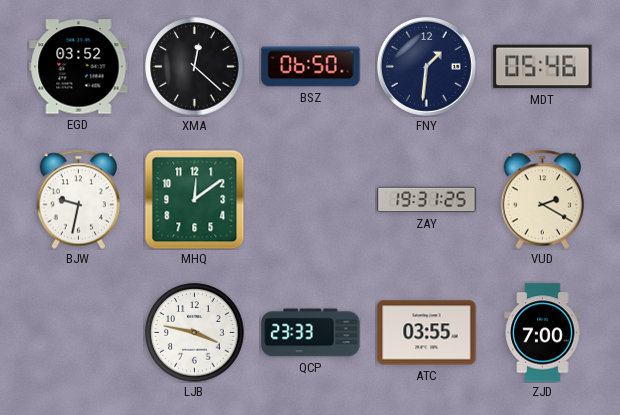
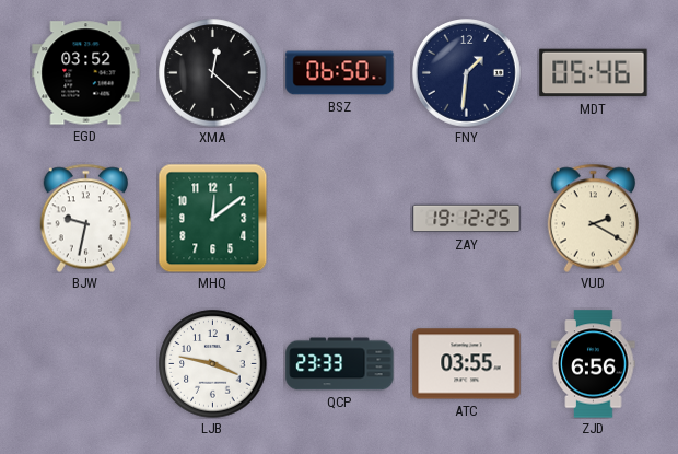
ZAY: 19:31 -> 19:12 (467, 219)
ZJD: 7:00 -> 6:56 (594, 364)
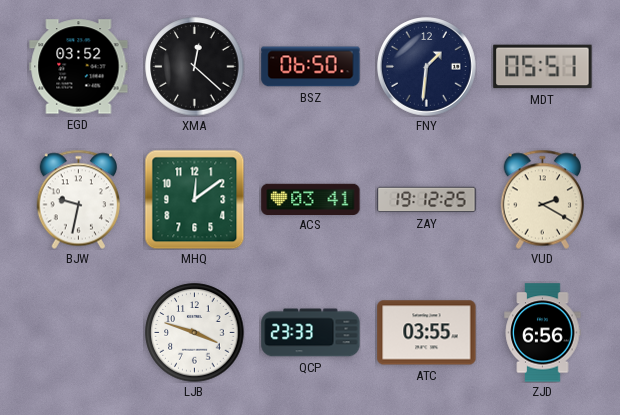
MDT: 05:46 -> 05:51 (543, 67)
ACS: none -> 03:41 (311, 199)
LJB: 3:47 -> 3:48 (195, 333)
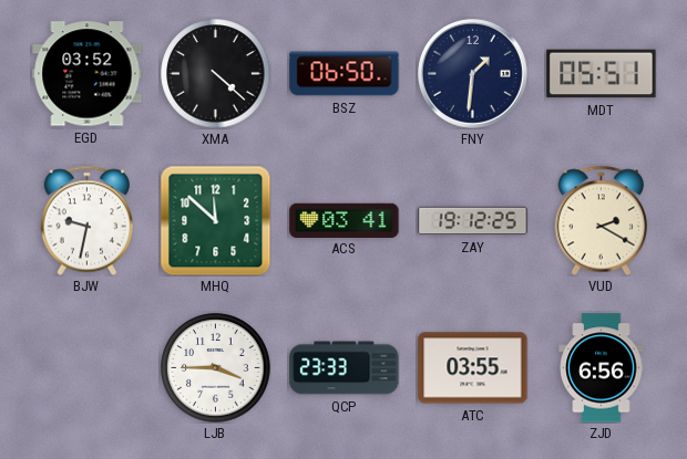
XMA: 12:22 -> 4:22 (216, 74)
MHQ: 12:09 -> 11:52 (215, 220)
LJB: 3:48 -> 3:45 (216, 368)
